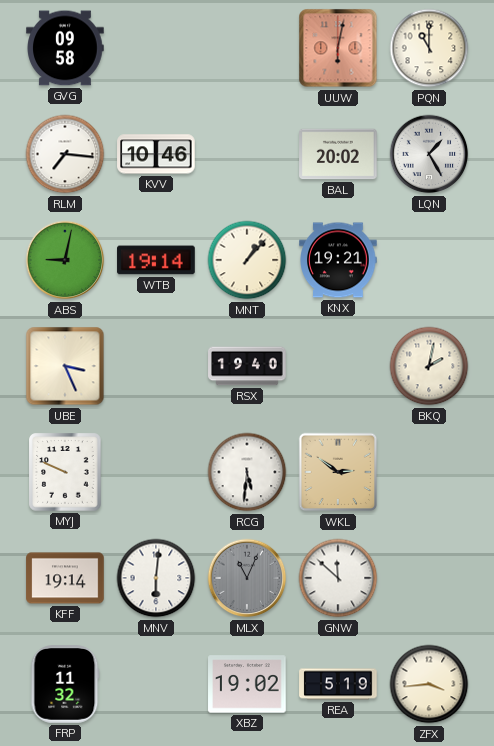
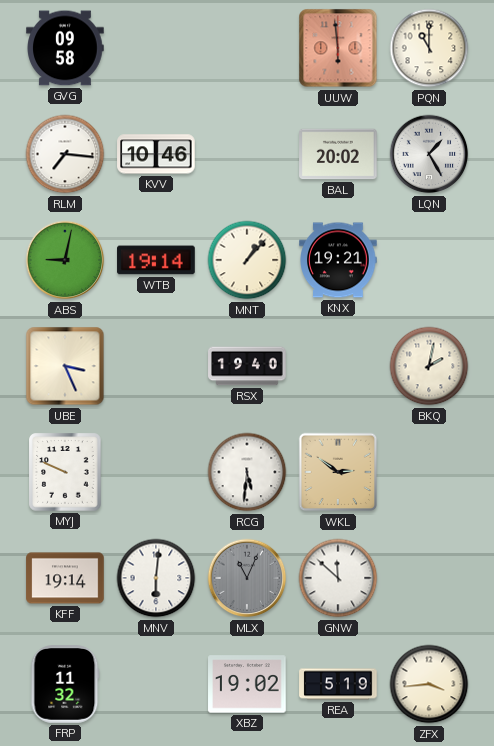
UUW: 6:02 -> 5:59 (338, 48)
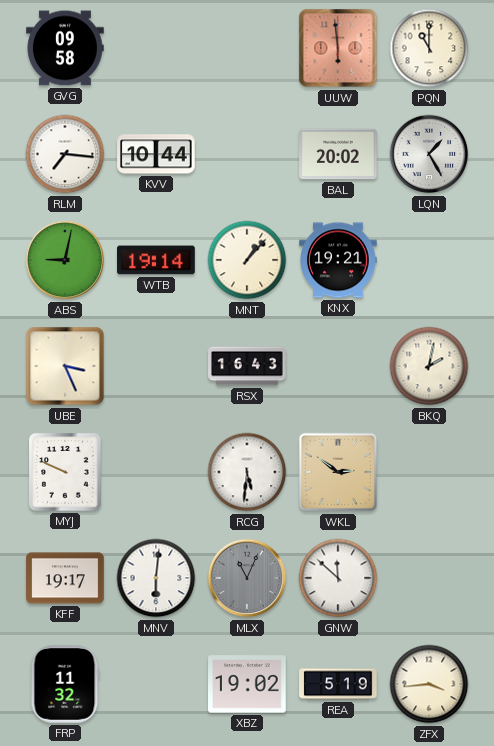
KVV: 10:46 -> 10:44 (156, 154)
RSX: 19:40 -> 16:43 (247, 366)
KFF: 19:14 -> 19:17 (65, 578)
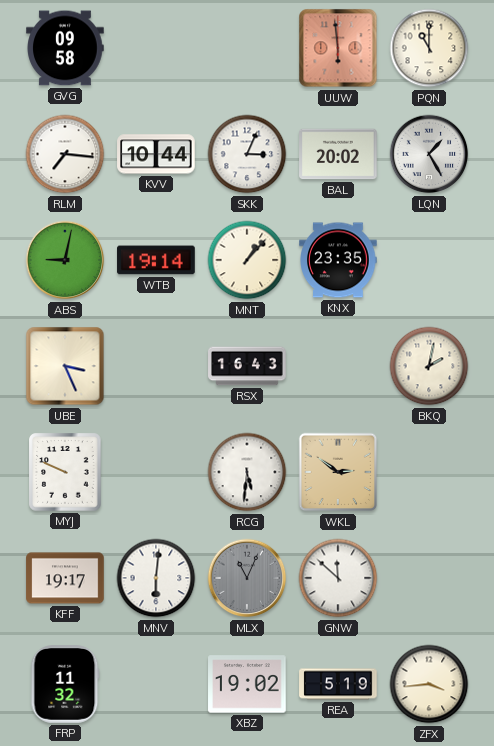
SKK: none -> 3:04 (247, 154)
KNX: 19:21 -> 23:35 (338, 260)
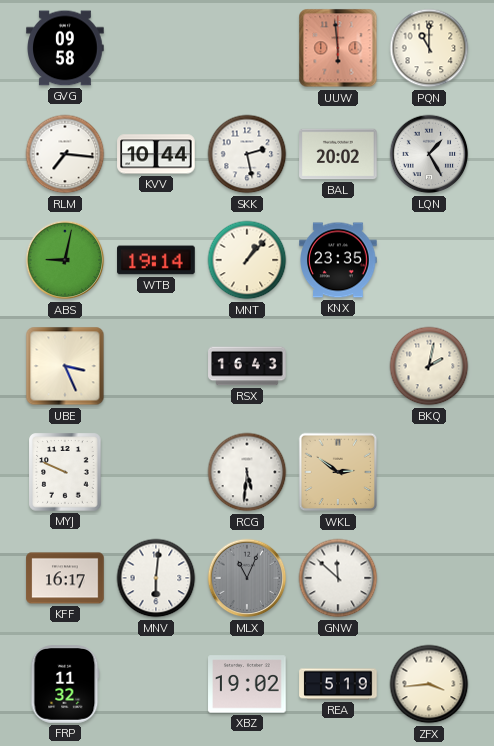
SKK: 3:04 -> 2:28 (247, 154)
KFF: 19:17 -> 16:17 (65, 578)
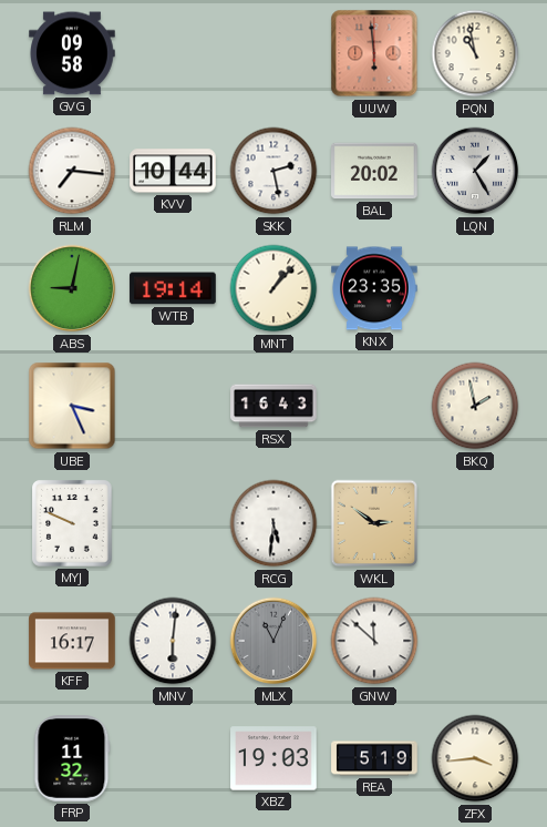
PQN: 11:00 -> 10:58 (475, 53)
BKQ: 2:02 -> 1:58 (475, 406)
XBZ: 19:02 -> 19:03 (273, 758)
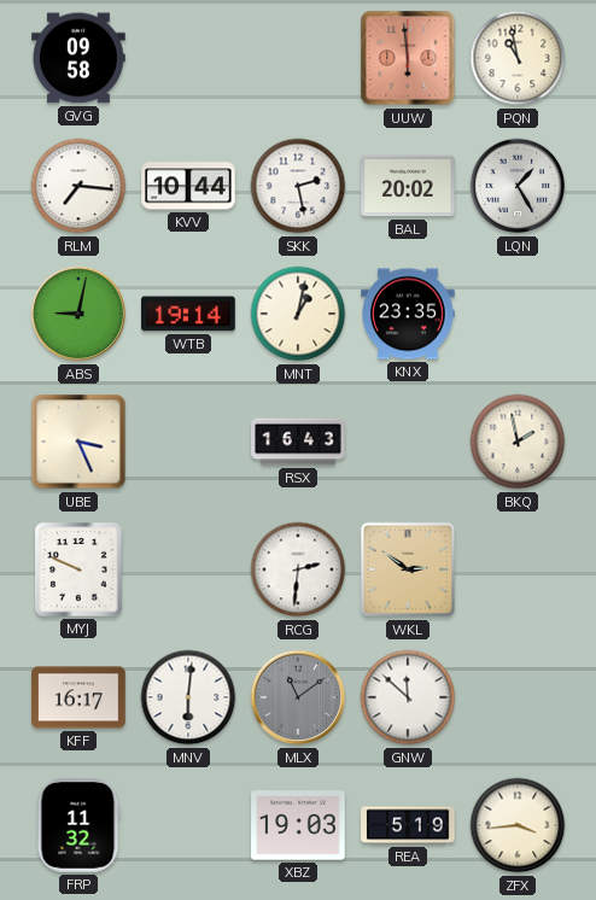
MNT: 1:07 -> 1:02 (298, 314)
RCG: 5:31 -> 2:31 (298, 569)
MLX: 11:04 -> 11:09 (298, 697)
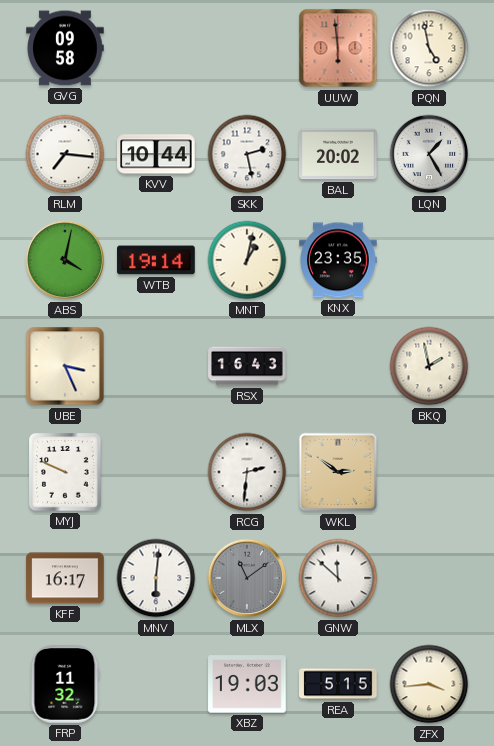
PQN: 10:58 -> 4:58 (429, 48)
ABS: 9:02 -> 4:02 (65, 260)
REA: 5:19 -> 5:15 (338, 684)
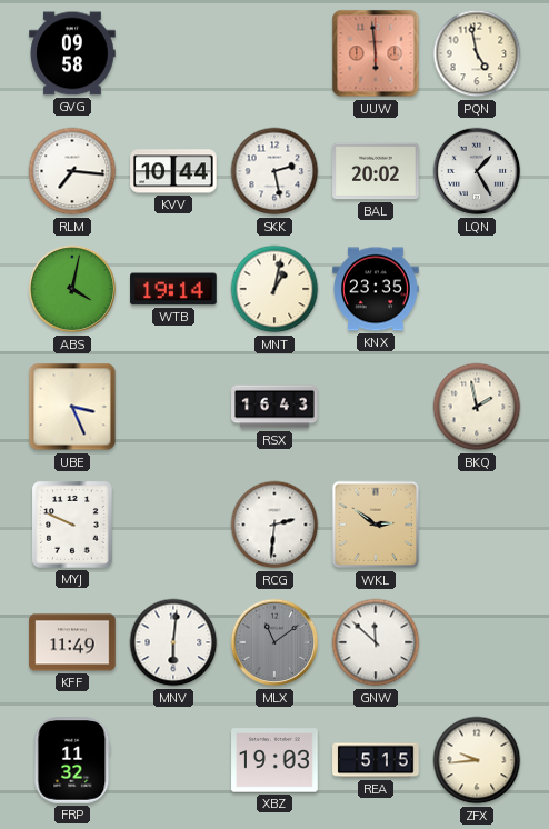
KFF: 16:17 -> 11:49 (72, 642)
ZFX: 3:44 -> 9:44 (477, 760)
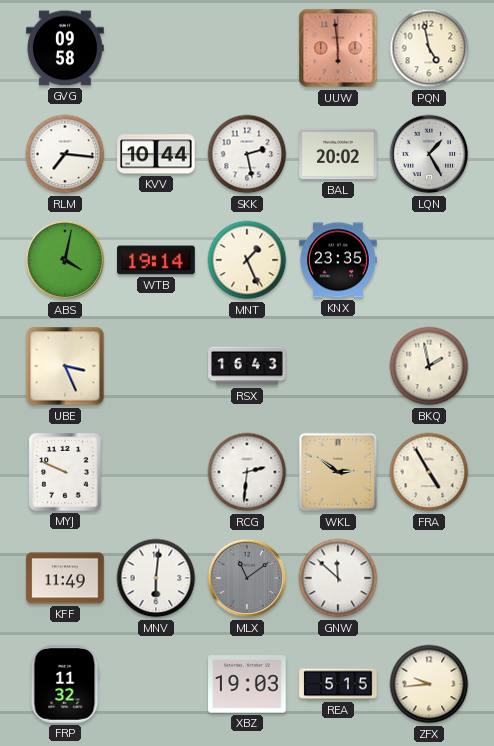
MNT: 1:02 -> 1:26 (247, 260)
FRA: none -> 4:55 (429, 472)
